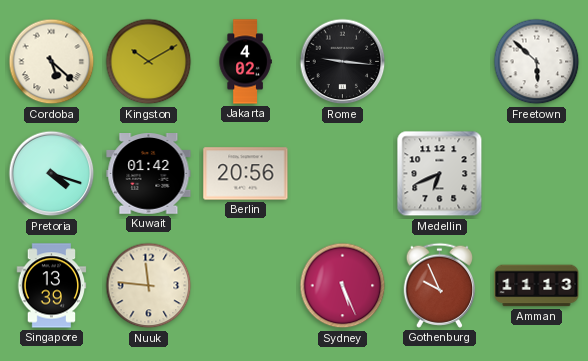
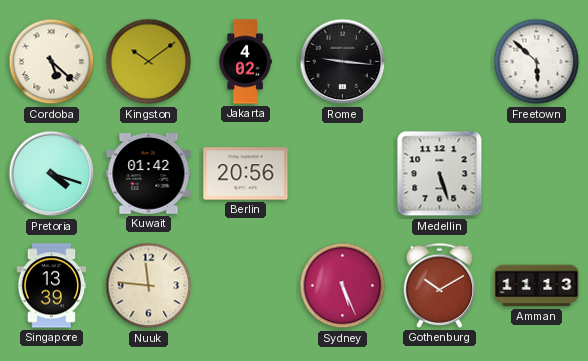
Kingston: 10:10 -> 10:09 (149, 62)
Medellin: 6:41 -> 5:27 (440, 174)
Gothenburg: 9:56 -> 10:10 (439, 285)
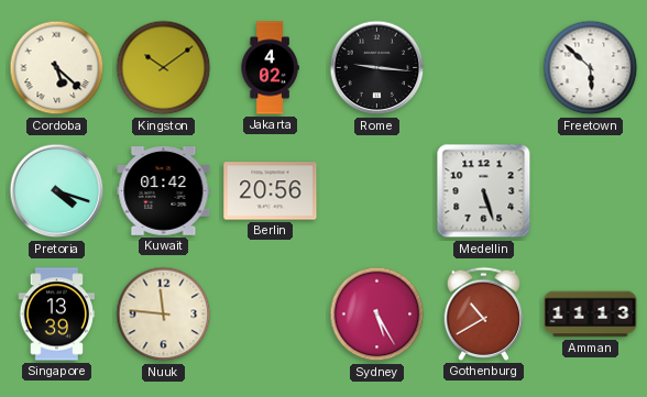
Sydney: 5:26 -> 5:25 (377, 315)
Gothenburg: 10:10 -> 10:40 (483, 313)
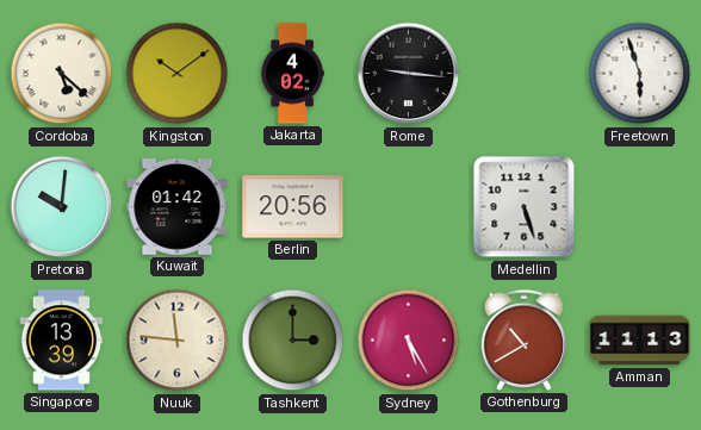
Freetown: 5:52 -> 5:57 (640, 74)
Pretoria: 4:18 -> 10:01 (62, 207)
Tashkent: none -> 3:00 (293, 341)
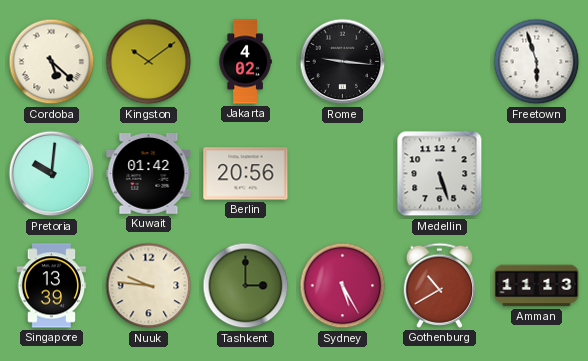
Nuuk: 11:46 -> 9:46 (149, 286)
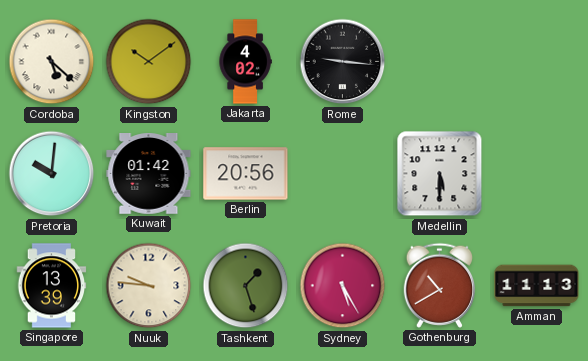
Freetown: 5:57 -> none (537, 62)
Medellin: 5:27 -> 5:30 (440, 174)
Tashkent: 3:00 -> 1:27 (246, 286)
